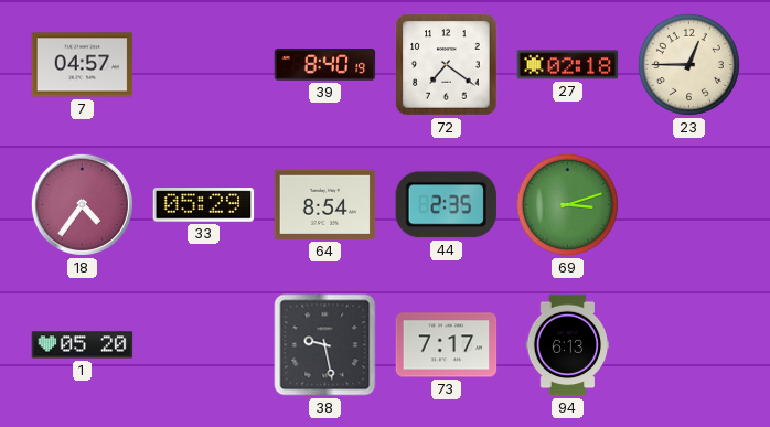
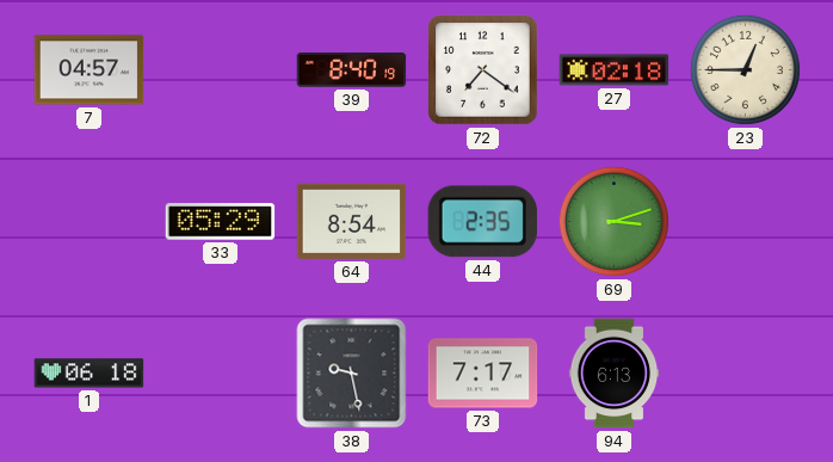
18: 4:36 -> none (82, 204)
1: 05:20 -> 06:18 (90, 374)
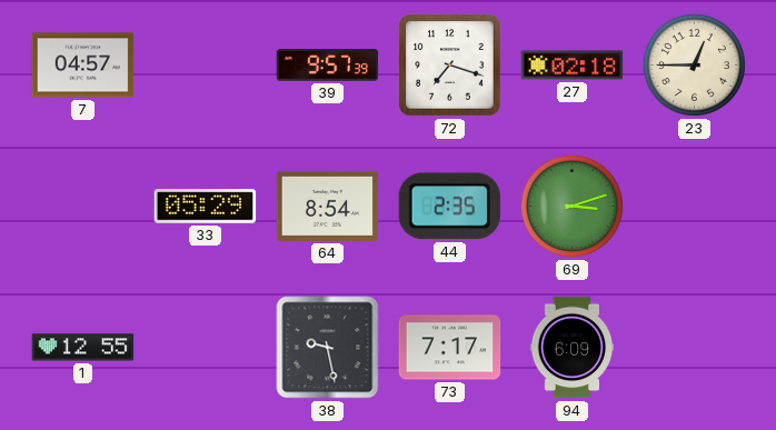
39: 8:40 -> 9:57 (328, 66)
72: 7:21 -> 7:18 (450, 66)
1: 06:18 -> 12:55 (83, 348)
94: 6:13 -> 6:09 (573, 348)
